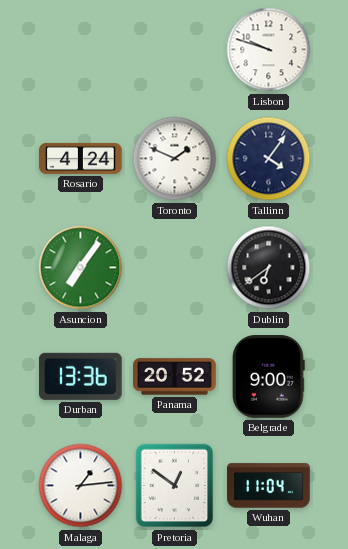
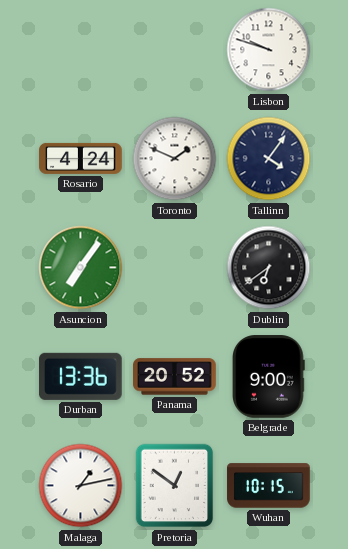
Malaga: 1:14 -> 1:13 (81, 486)
Wuhan: 11:04 -> 10:15 (269, 486)
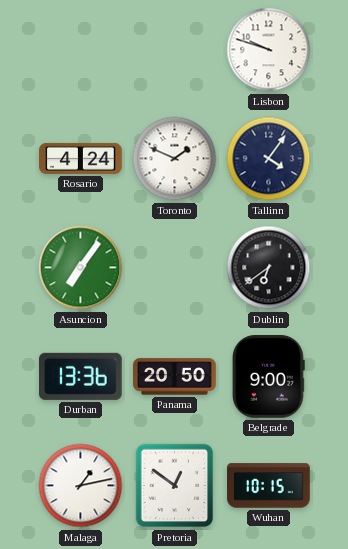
Panama: 20:52 -> 20:50 (175, 377)
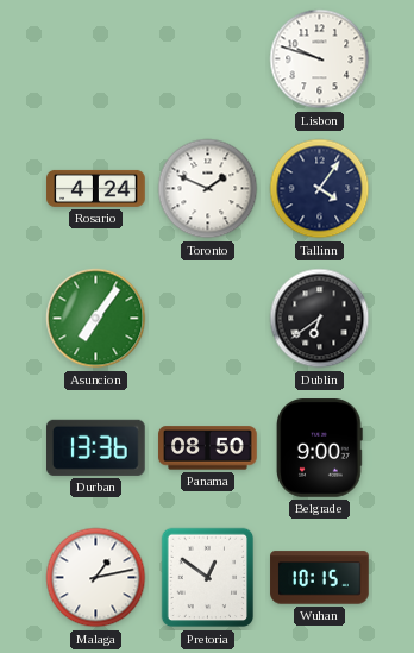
Panama: 20:50 -> 08:50 (208, 448)
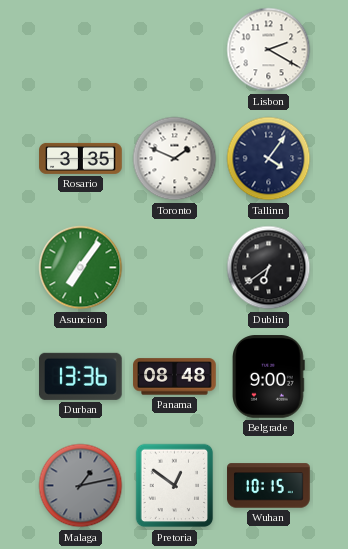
Lisbon: 9:48 -> 2:20 (269, 50)
Rosario: 4:24 -> 3:35 (81, 158)
Panama: 08:50 -> 08:48 (175, 377)
Malaga dial: white -> grey (81, 486)
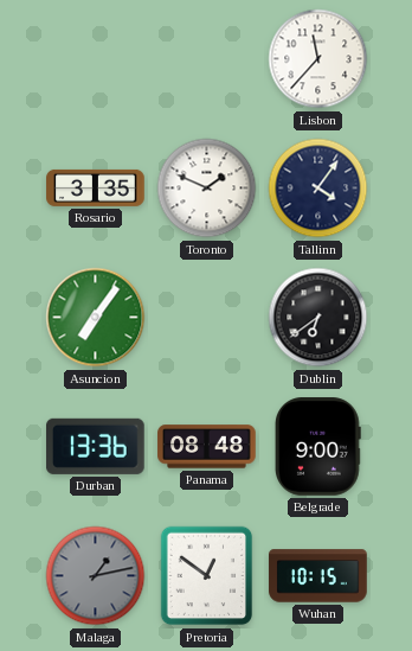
Lisbon: 2:20 -> 11:37 (318, 59)
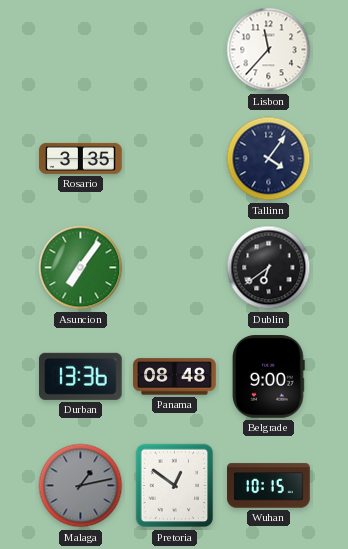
Toronto: 1:49 -> none (207, 189)
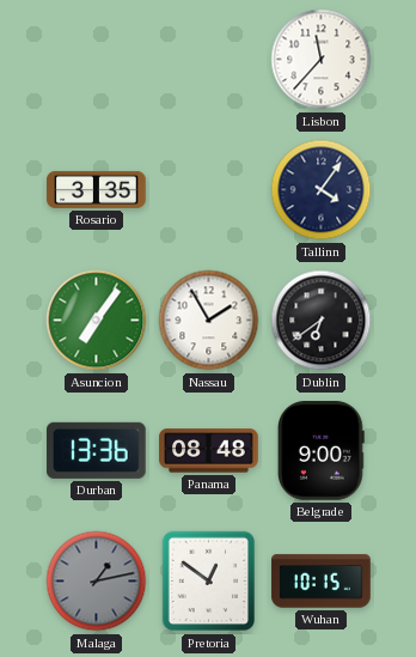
Nassau: none -> 1:55 (209, 321)
